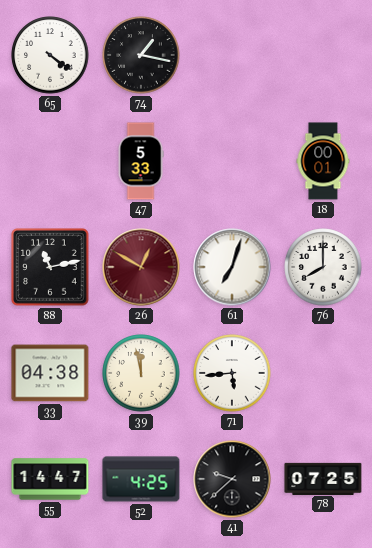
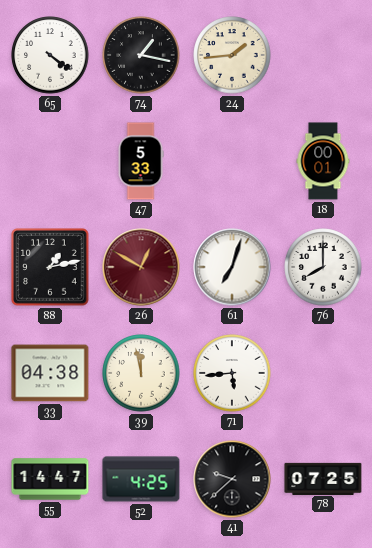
24: none -> 1:44 (232, 55)
88: 11:13 -> 1:13 (50, 267)
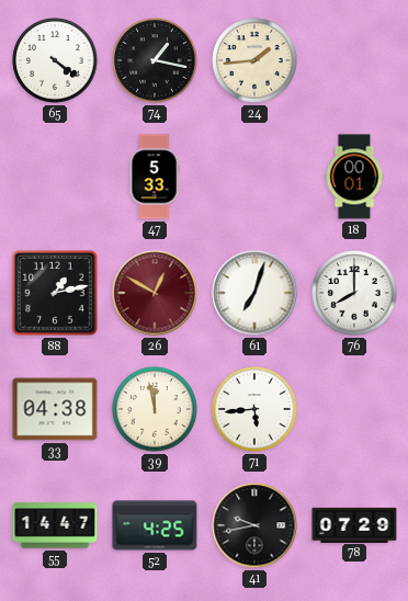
41: 9:38 -> 9:43 (254, 525)
78: 07:25 -> 07:29 (354, 524)
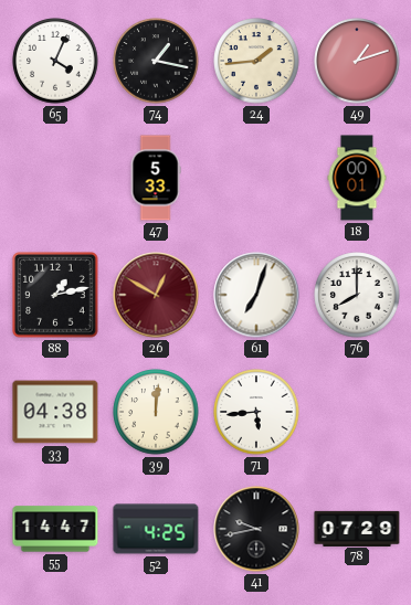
65: 4:21 -> 4:04 (55, 61)
49: none -> 1:12 (357, 61)
39: 11:58 -> 12:01 (156, 412)
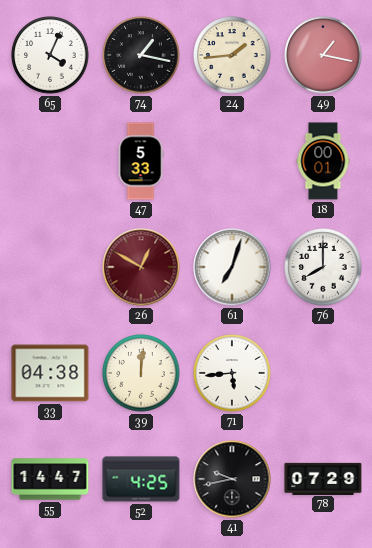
49: 1:12 -> 1:17 (323, 55)
88: 1:13 -> none (55, 295)
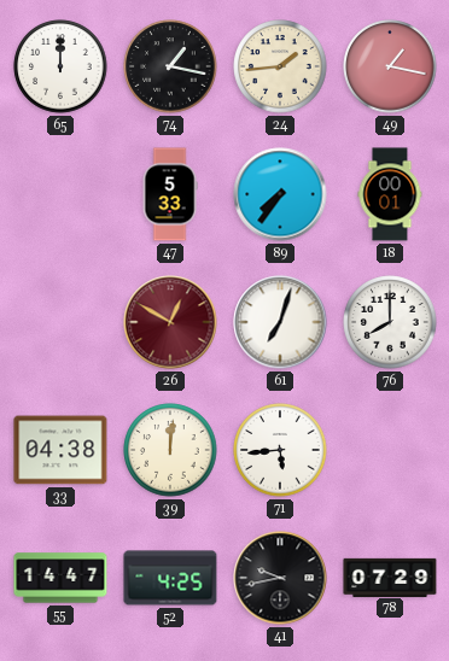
65: 4:04 -> 12:00 (60, 66)
89: none -> 7:36 (280, 194)
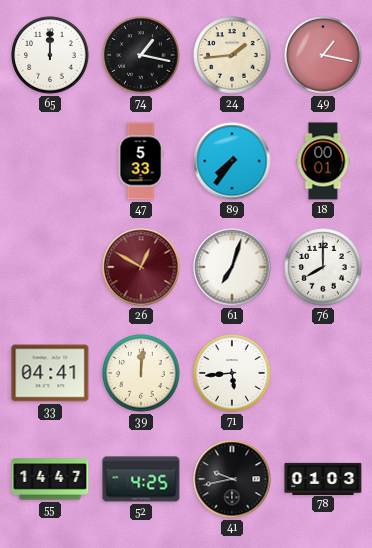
33: 04:38 -> 04:41 (50, 373)
78: 07:29 -> 01:03 (323, 478)
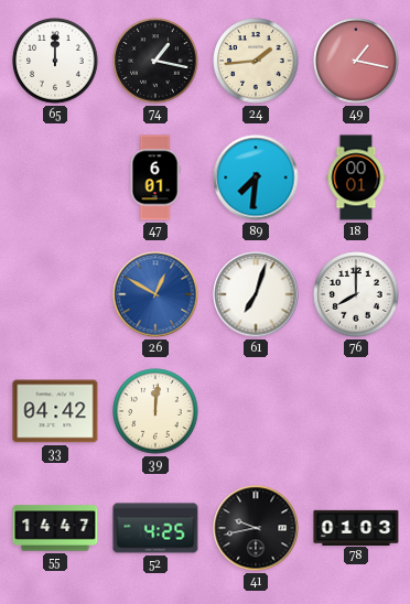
47: 5:33 -> 6:01 (155, 177)
89: 7:36 -> 7:31 (256, 177)
26 dial: burgundy -> blue (155, 294)
33: 04:41 -> 04:42 (55, 411)
71: 5:44 -> none (232, 373)
